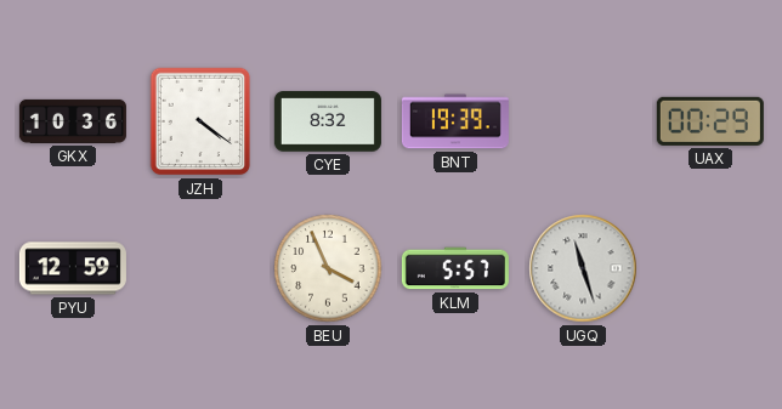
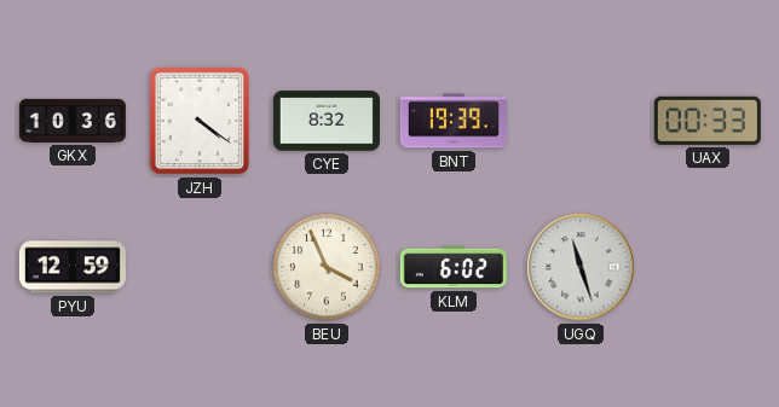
UAX: 00:29 -> 00:33 (708, 121)
KLM: 5:57 -> 6:02 (454, 267)
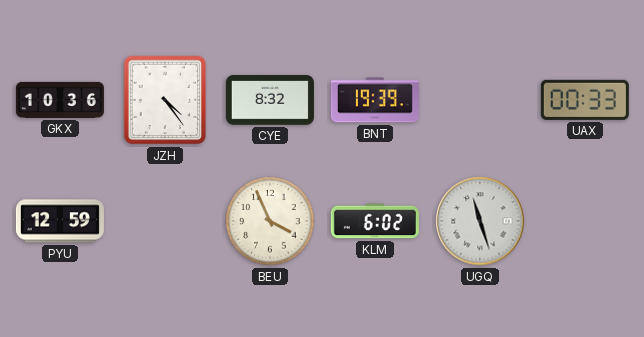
JZH: 4:21 -> 4:24 (165, 100)
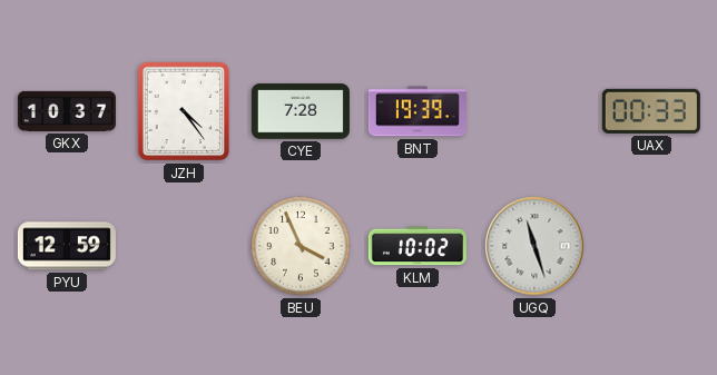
GKX: 10:36 -> 10:37 (67, 111)
CYE: 8:32 -> 7:28 (301, 111)
KLM: 6:02 -> 10:02 (418, 246)
